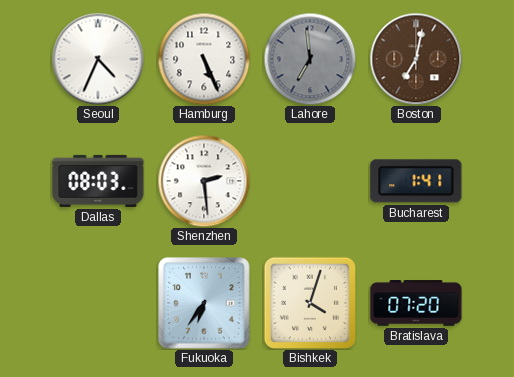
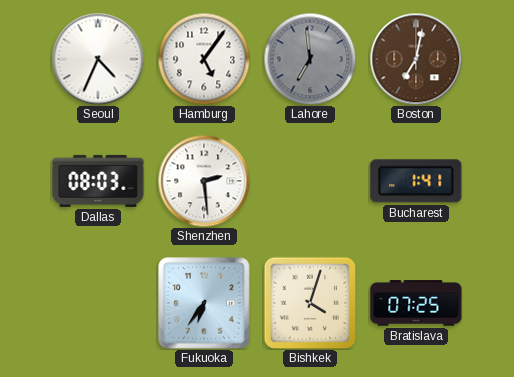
Hamburg: 5:26 -> 5:06 (204, 59)
Bratislava: 07:20 -> 07:25 (416, 303)
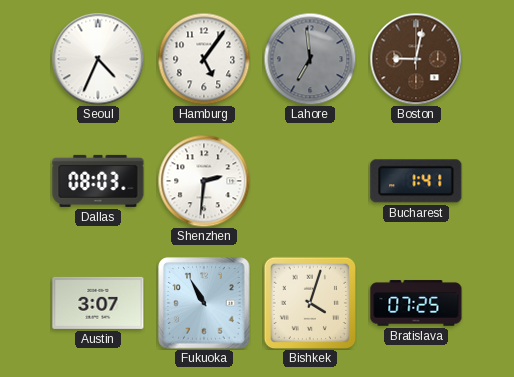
Boston: 7:02 -> 9:02 (416, 59)
Shenzhen: 2:29 -> 2:31 (204, 181)
Austin: none -> 3:07 (98, 303)
Fukuoka: 6:36 -> 10:55 (204, 303)
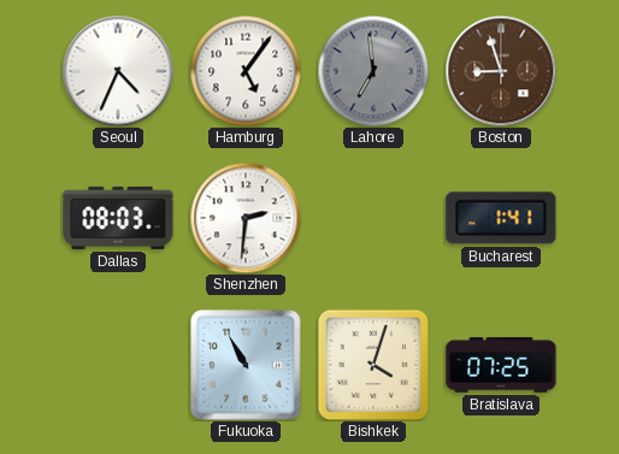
Boston: 9:02 -> 8:57 (501, 71)
Austin: 3:07 -> none (98, 303)
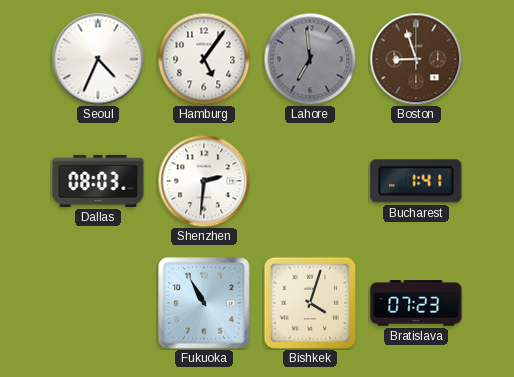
Bratislava: 07:25 -> 07:23 (416, 303)
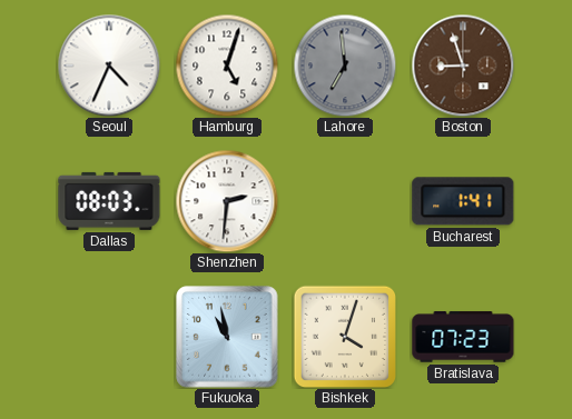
Hamburg: 5:06 -> 5:03 (227, 66)
Fukuoka: 10:55 -> 10:58 (227, 337)
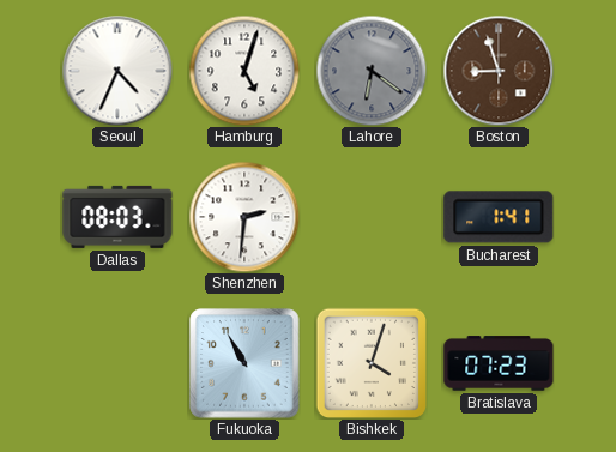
Lahore: 6:59 -> 6:21 (372, 71)
Fukuoka: 10:58 -> 10:55 (244, 363)
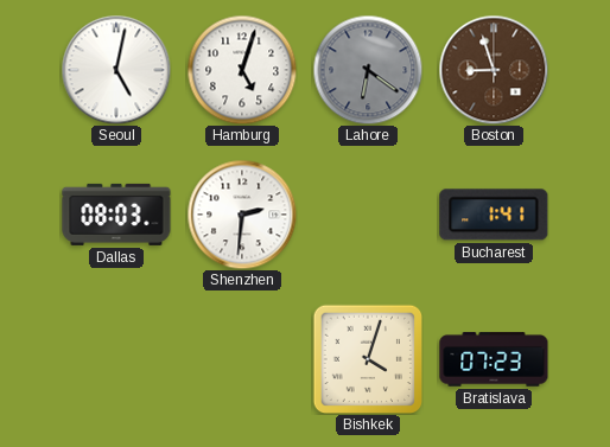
Seoul: 4:34 -> 5:02 (116, 70)
Fukuoka: 10:55 -> none (244, 363)
